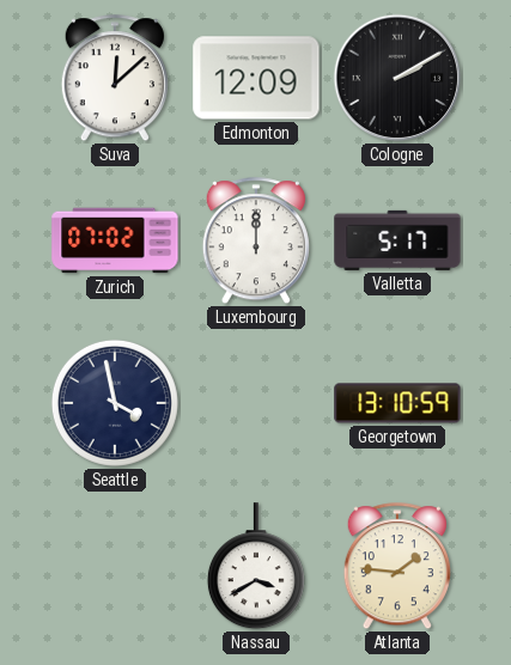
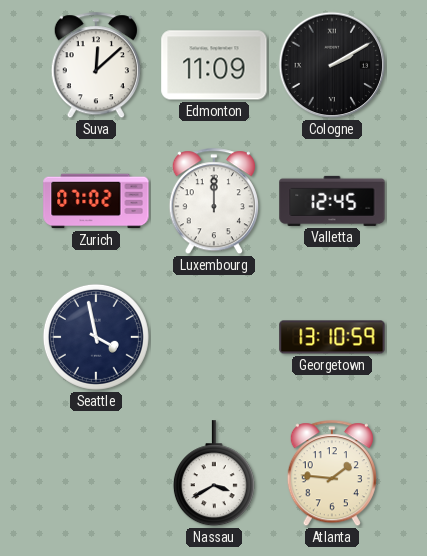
Edmonton: 12:09 -> 11:09 (214, 65)
Valletta: 5:17 -> 12:45 (332, 201)
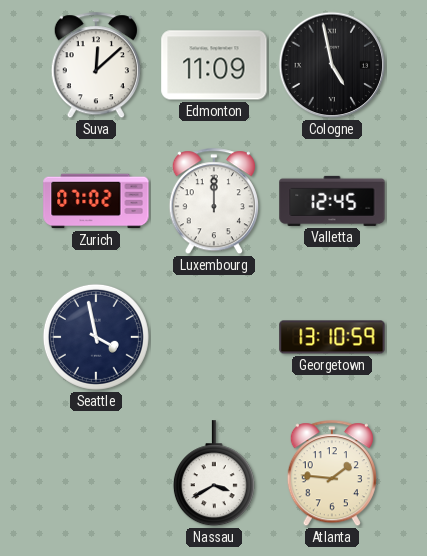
Cologne: 2:10 -> 4:58 (332, 65)
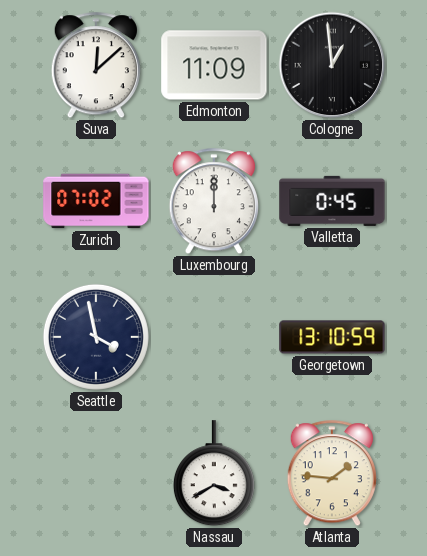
Cologne: 4:58 -> 12:59 (332, 65)
Valletta: 12:45 -> 0:45 (332, 201)
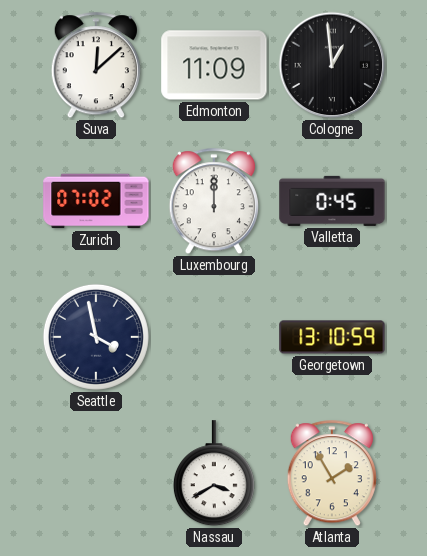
Atlanta: 1:46 -> 1:55 (332, 474)
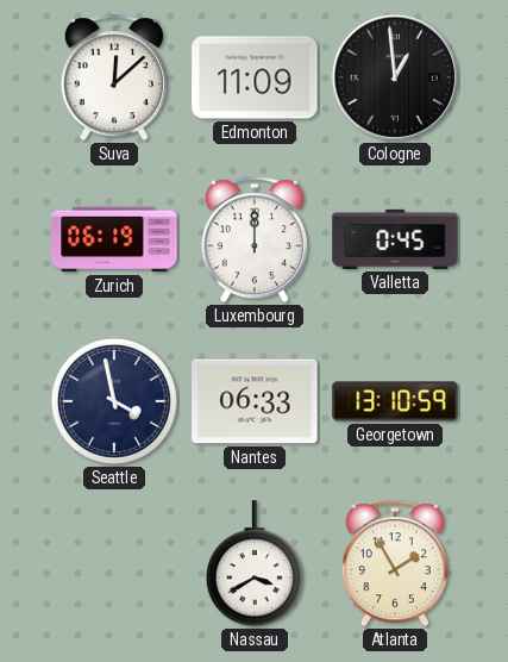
Zurich: 07:02 -> 06:19 (114, 239)
Nantes: none -> 06:33 (255, 401)
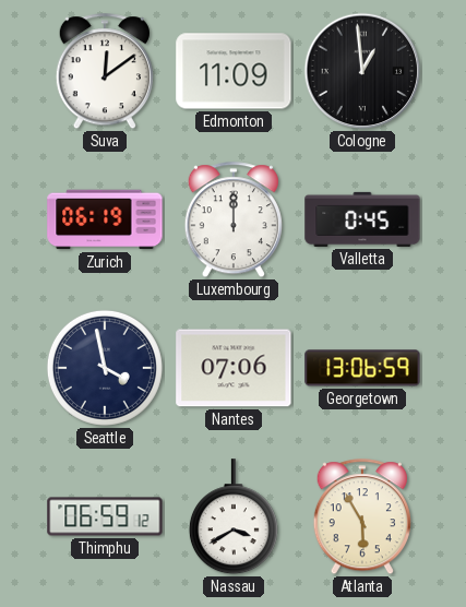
Suva: 12:08 -> 12:09 (105, 72)
Nantes: 06:33 -> 07:06 (234, 368)
Georgetown: 13:10 -> 13:06 (362, 368)
Thimphu: none -> 06:59 (105, 516)
Atlanta: 1:55 -> 5:55 (362, 517)
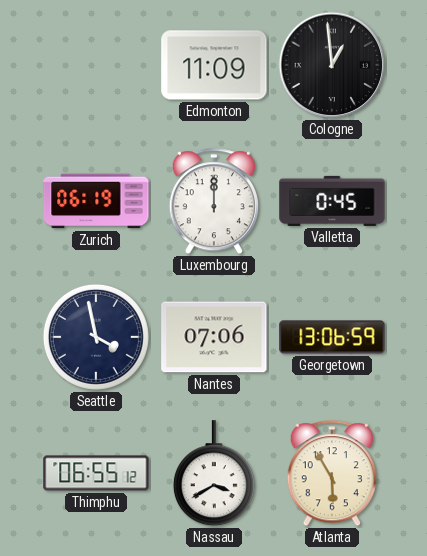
Suva: 12:09 -> none (105, 72)
Thimphu: 06:59 -> 06:55 (96, 473)
